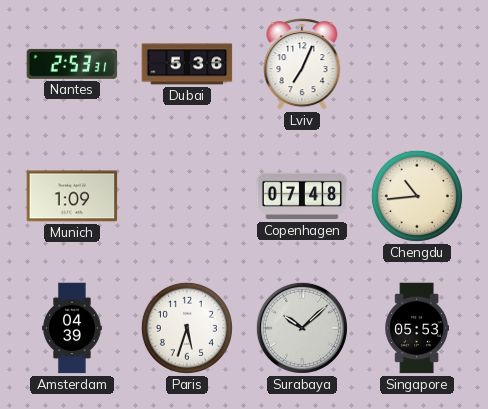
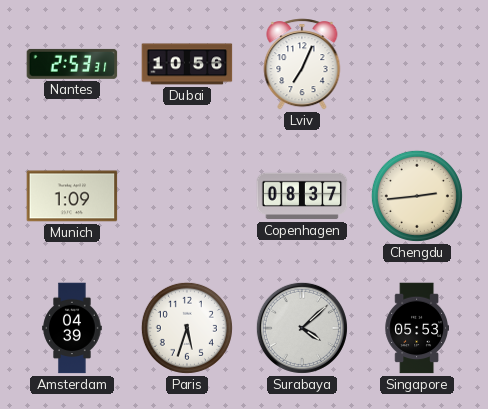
Dubai: 5:36 -> 10:56 (187, 64)
Copenhagen: 07:48 -> 08:37 (302, 196)
Chengdu: 10:44 -> 2:44 (417, 196)
Surabaya: 10:08 -> 4:08 (302, 328)
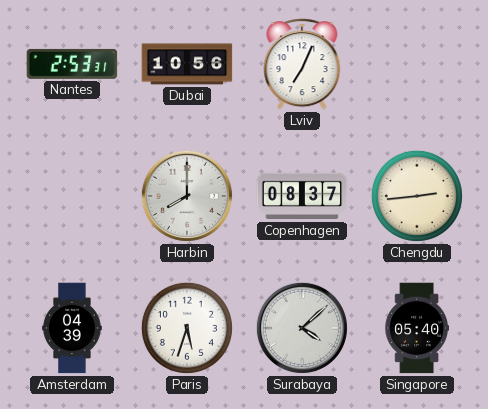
Munich: 1:09 -> none (72, 196)
Harbin: none -> 8:00 (187, 196)
Singapore: 05:53 -> 05:40 (416, 328)
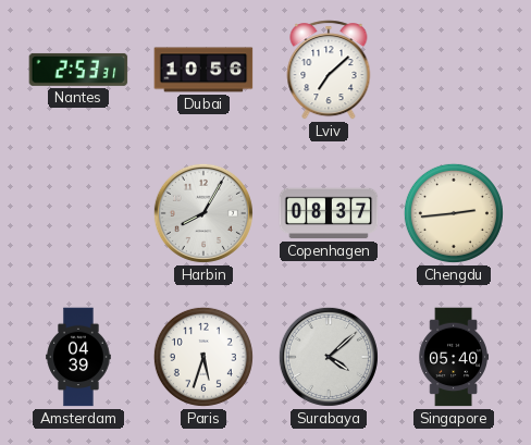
Lviv: 7:04 -> 7:08 (329, 70)
Harbin: 8:00 -> 8:05 (203, 213)
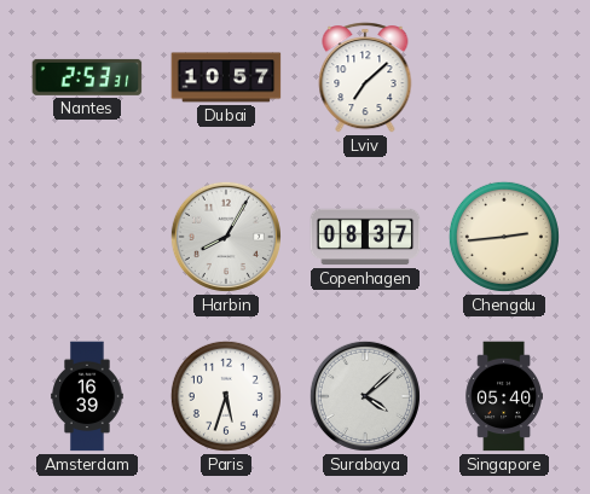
Dubai: 10:56 -> 10:57 (226, 77)
Amsterdam: 04:39 -> 16:39 (87, 396)
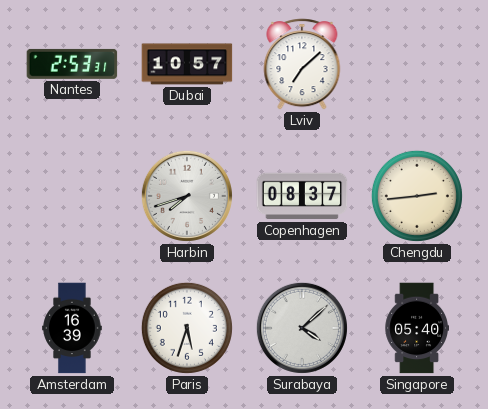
Harbin: 8:05 -> 7:42 (187, 196)
